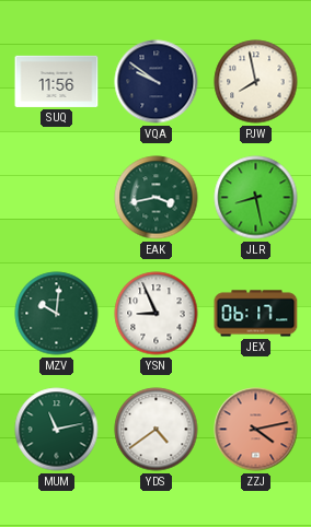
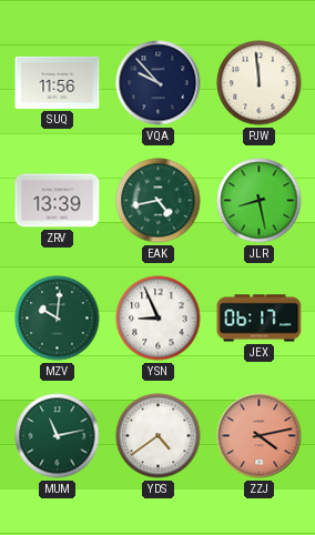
VQA: 9:51 -> 9:53 (159, 83)
PJW: 7:58 -> 11:59 (260, 83)
ZRV: none -> 13:39 (58, 201)
EAK: 3:43 -> 4:43 (159, 201)
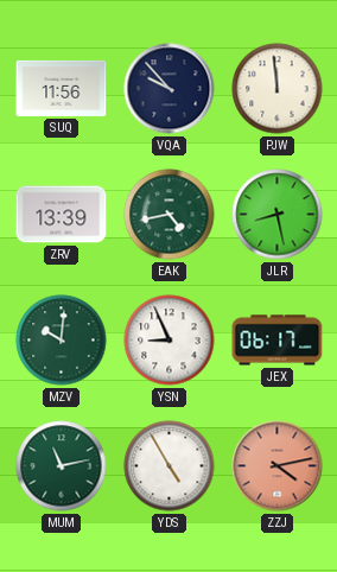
YDS: 4:39 -> 4:55 (170, 466)
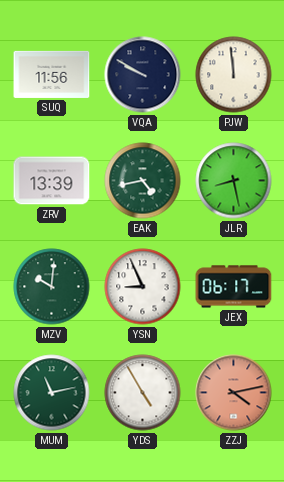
VQA: 9:53 -> 9:50 (143, 75)
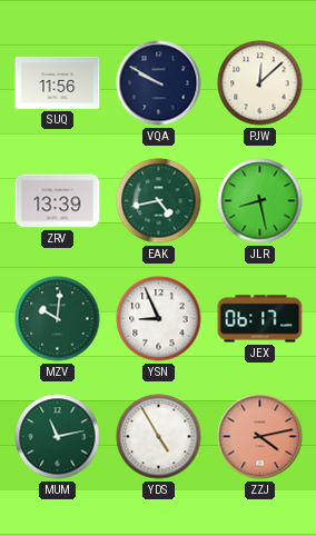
PJW: 11:59 -> 12:08 (260, 83)
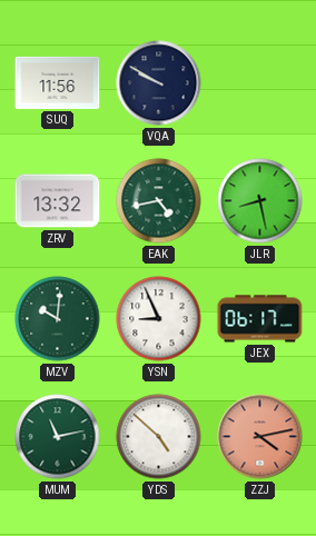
PJW: 12:08 -> none (260, 83)
ZRV: 13:39 -> 13:32 (58, 201)
YDS: 4:55 -> 4:52 (159, 437)
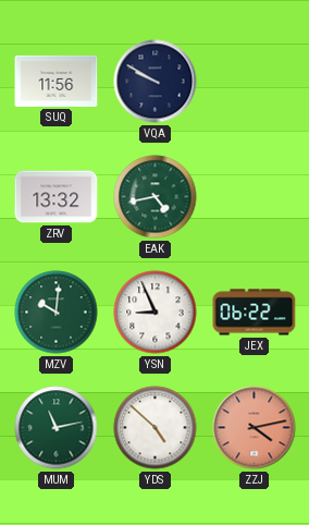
JLR: 8:28 -> none (260, 201)
JEX: 06:17 -> 06:22 (255, 313)
